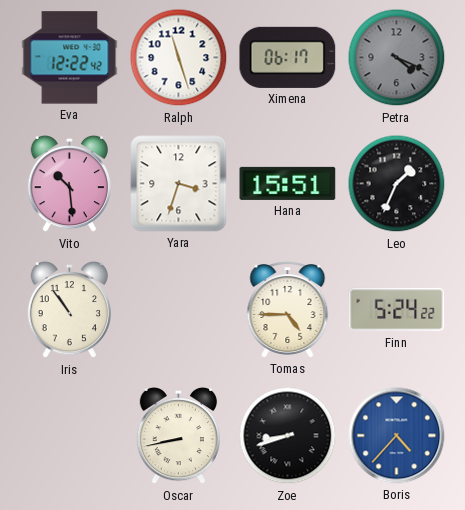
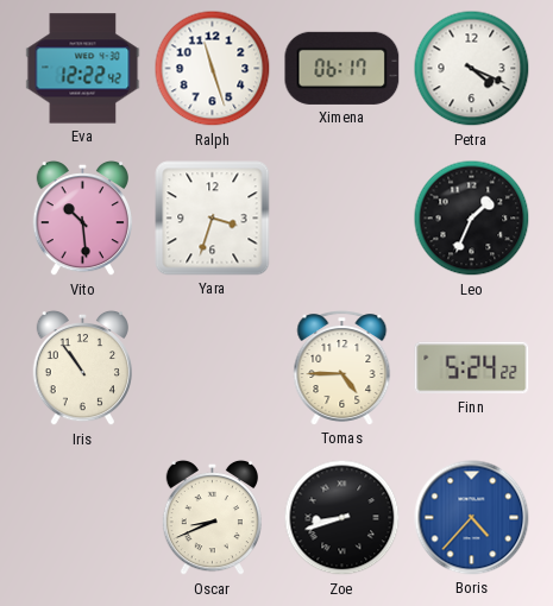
Petra dial: grey -> white (472, 69)
Hana: 15:51 -> none (288, 183)
Oscar: 8:43 -> 8:41 (212, 518)
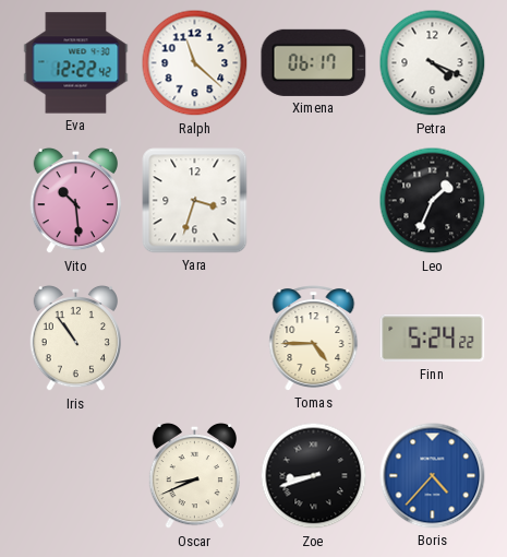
Ralph: 11:27 -> 11:22 (195, 63)
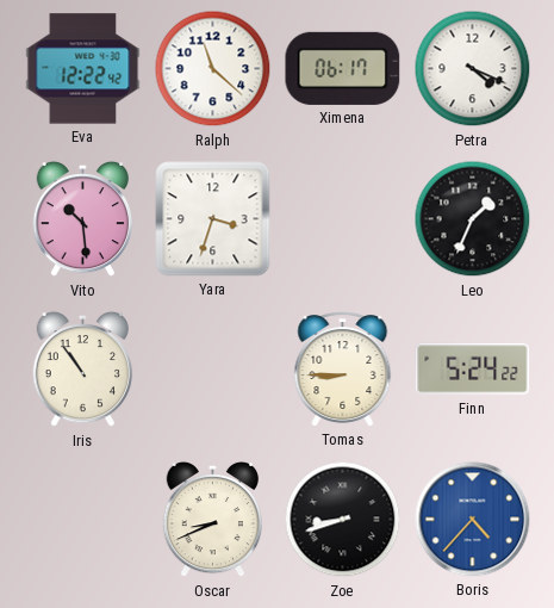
Tomas: 4:45 -> 8:45 (343, 370)
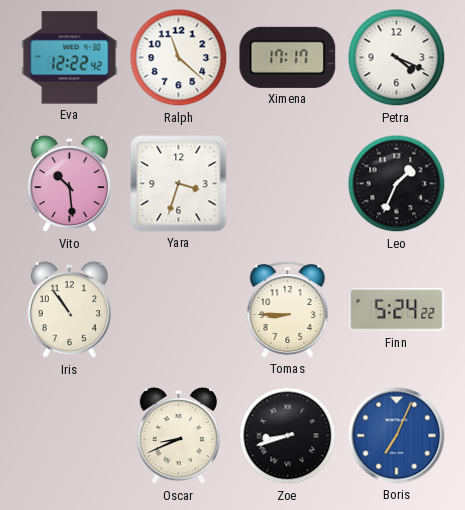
Ximena: 06:17 -> 17:17 (288, 57)
Boris: 4:37 -> 7:04 (397, 436)
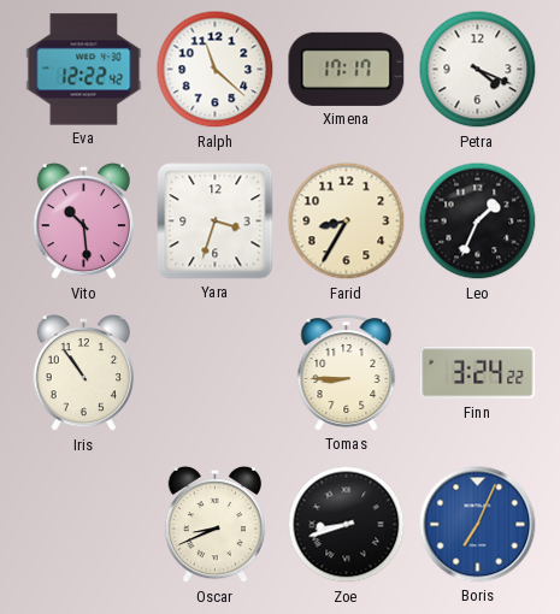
Farid: none -> 8:35 (347, 222)
Finn: 5:24 -> 3:24 (478, 373)
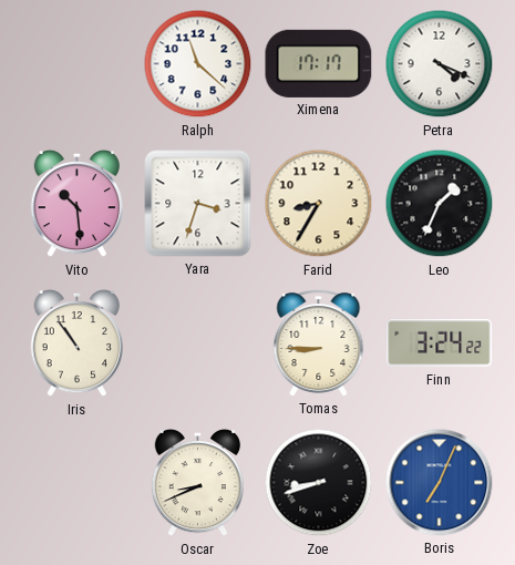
Eva: 12:22 -> none (84, 70)
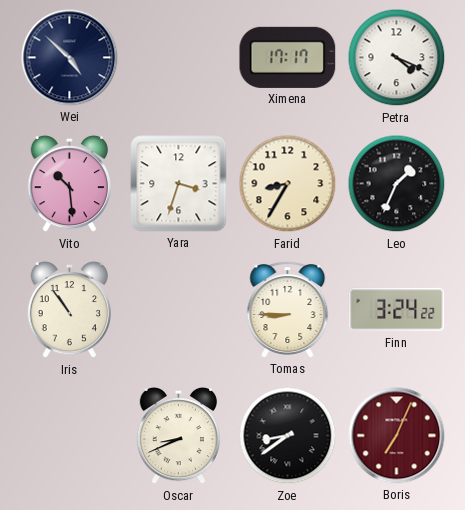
Wei: none -> 4:52 (70, 58)
Ralph: 11:22 -> none (198, 64)
Zoe: 8:42 -> 8:39 (288, 436)
Boris dial: blue -> burgundy (397, 436)
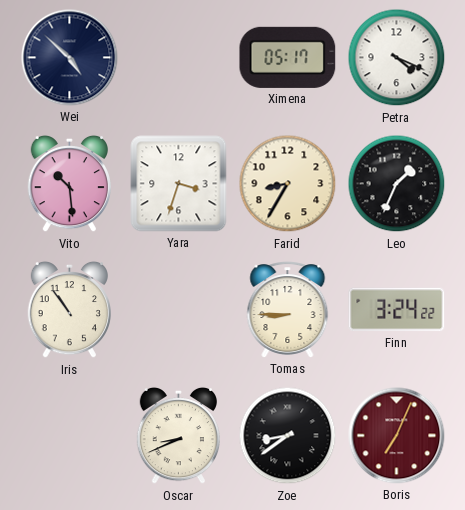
Ximena: 17:17 -> 05:17 (288, 57)
